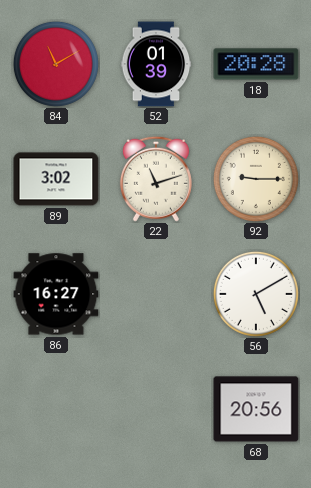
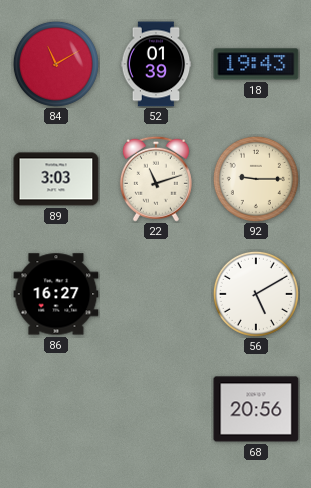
18: 20:28 -> 19:43 (256, 64)
89: 3:02 -> 3:03 (56, 179)
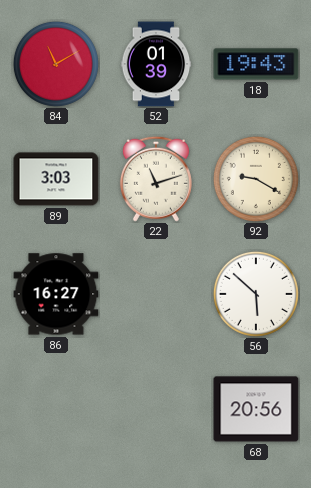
92: 9:15 -> 9:20 (256, 179)
56: 5:10 -> 5:52 (256, 294)
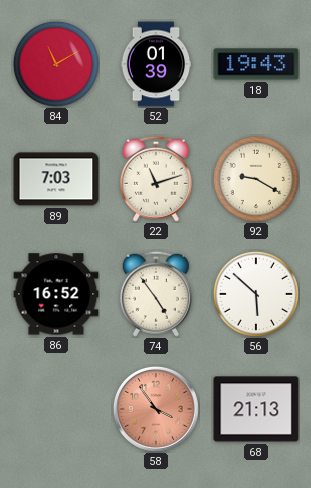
89: 3:03 -> 7:03 (56, 179)
86: 16:27 -> 16:52 (56, 294)
74: none -> 4:54 (156, 294)
58: none -> 3:54 (156, 409)
68: 20:56 -> 21:13 (256, 409)
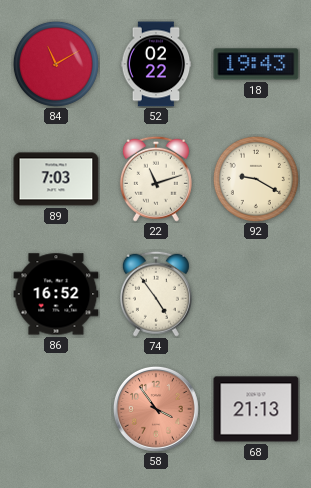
52: 01:39 -> 02:22 (156, 64)
56: 5:52 -> none (256, 294)
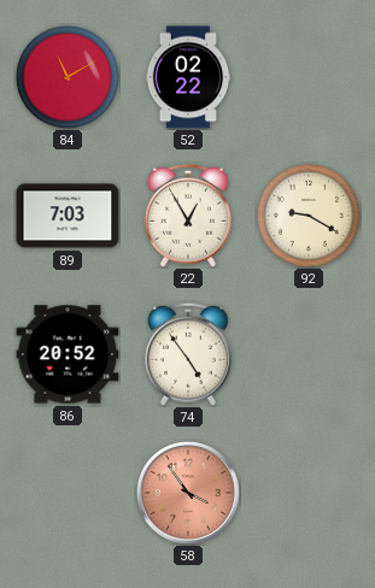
18: 19:43 -> none (256, 64)
22: 11:12 -> 12:55 (188, 216)
86: 16:52 -> 20:52 (68, 354)
68: 21:13 -> none (256, 409)
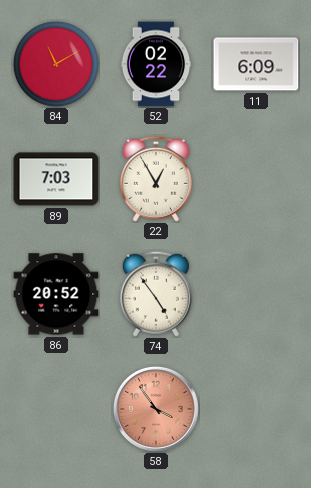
11: none -> 6:09 (256, 64)
92: 9:20 -> none (309, 216)
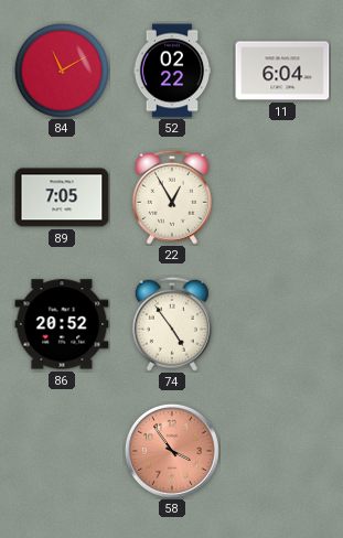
11: 6:09 -> 6:04 (282, 71)
89: 7:03 -> 7:05 (62, 197)
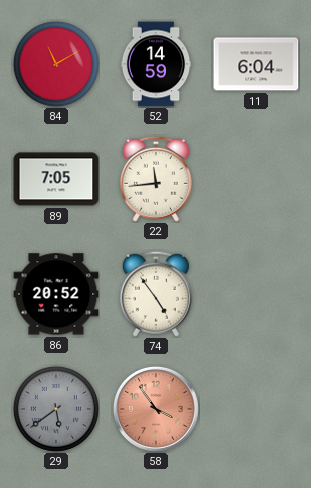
52: 02:22 -> 14:59 (156, 64)
22: 12:55 -> 11:44 (156, 179)
29: none -> 5:39 (56, 409)
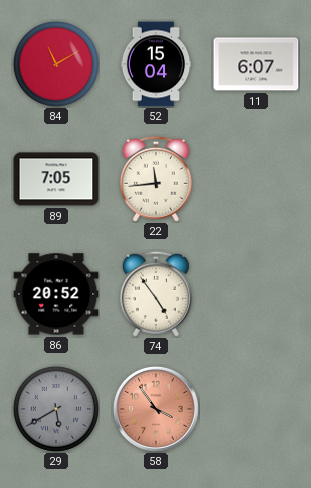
52: 14:59 -> 15:04 (156, 64)
11: 6:04 -> 6:07 (256, 64)
29: 5:39 -> 5:40 (56, 409)
